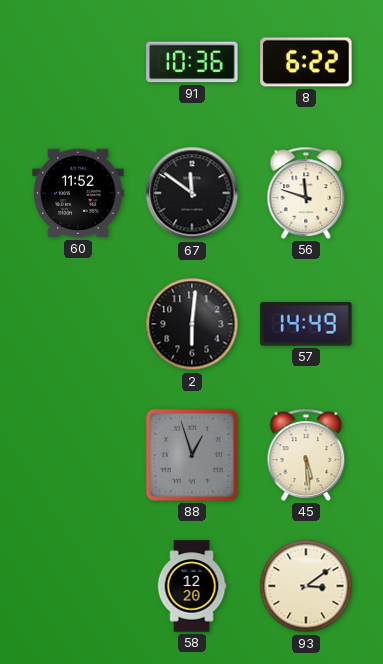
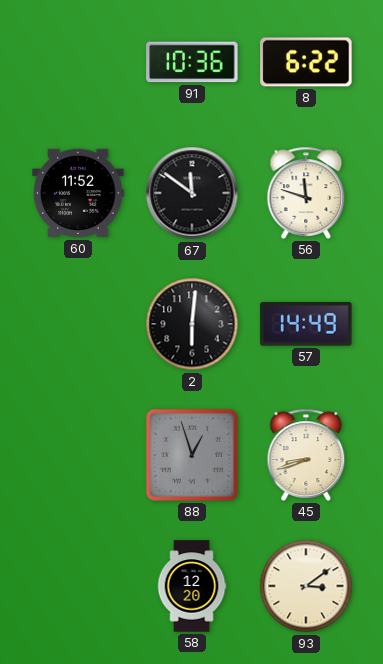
45: 5:29 -> 8:42 (306, 455)
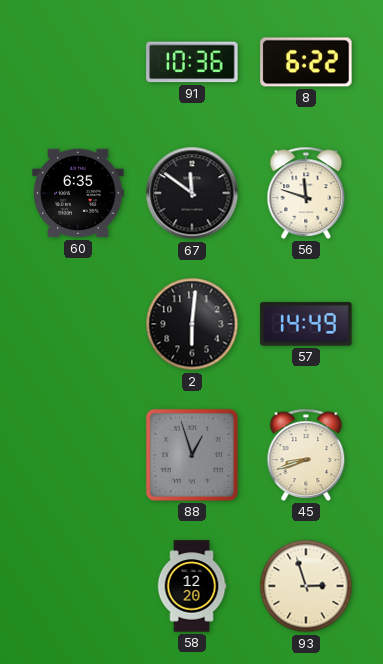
60: 11:52 -> 6:35 (78, 193)
93: 3:09 -> 2:57 (306, 586)
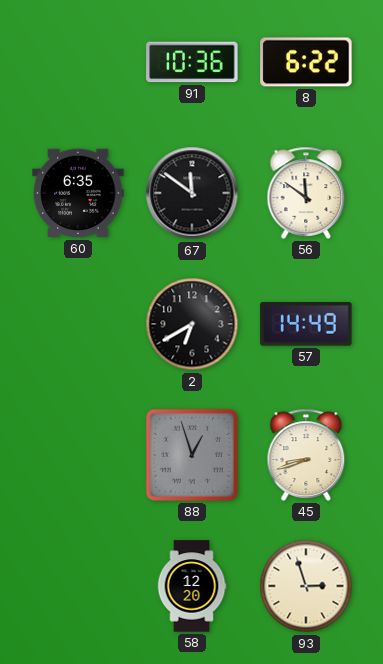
56: 11:48 -> 11:51 (306, 193)
2: 6:01 -> 6:40 (192, 324)
